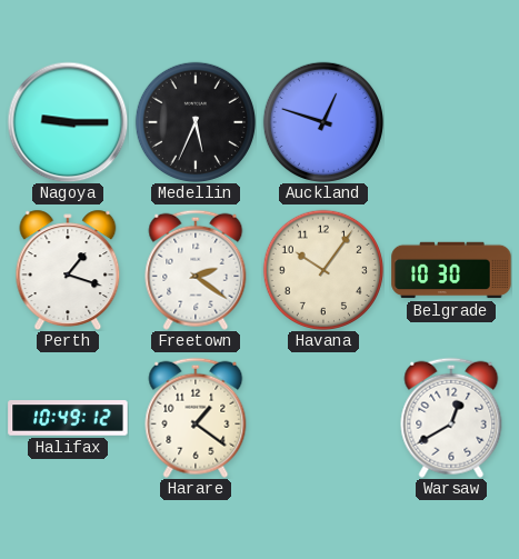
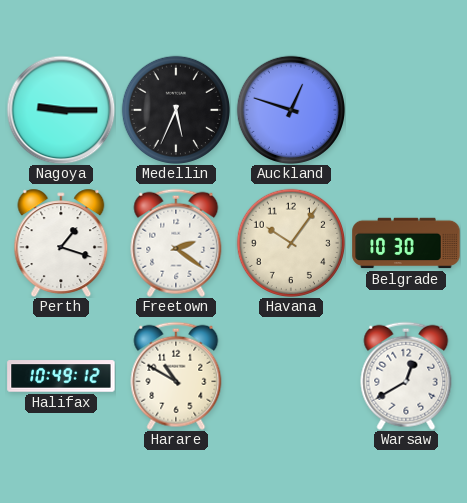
Harare: 1:21 -> 10:50 (176, 376)
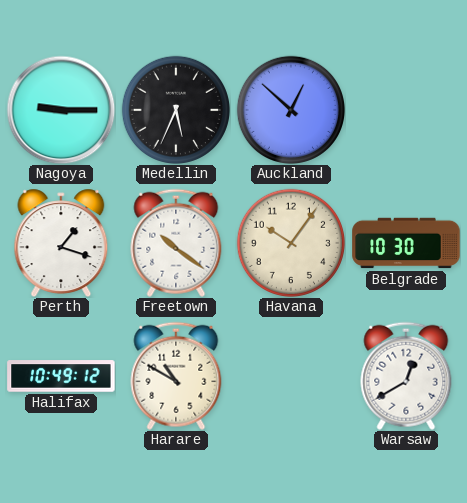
Auckland: 12:48 -> 12:52 (290, 109)
Freetown: 2:21 -> 10:21 (176, 243)
